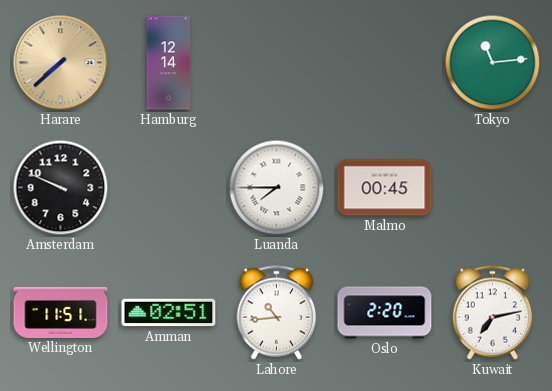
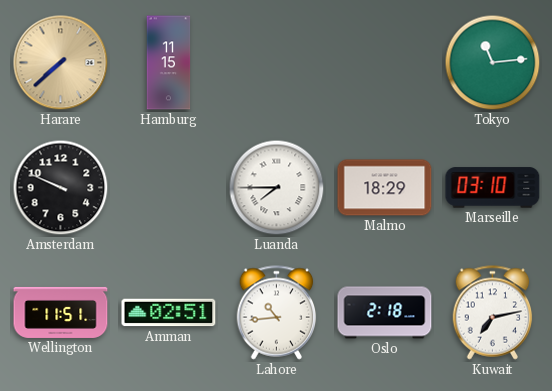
Hamburg: 12:14 -> 11:15 (169, 63)
Malmo: 00:45 -> 18:29 (385, 188)
Marseille: none -> 03:10 (493, 188)
Oslo: 2:20 -> 2:18 (385, 313)
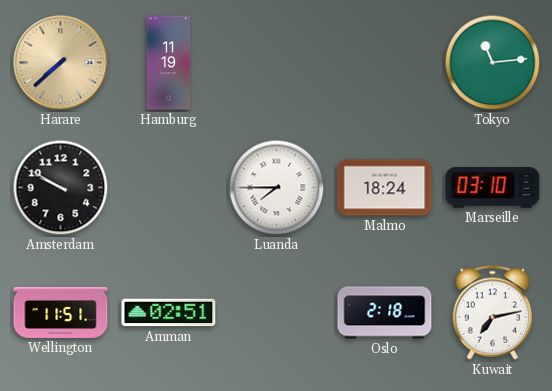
Hamburg: 11:15 -> 11:19 (169, 63)
Amsterdam: 9:49 -> 9:50 (61, 188)
Malmo: 18:29 -> 18:24 (385, 188)
Lahore: 10:44 -> none (277, 313)
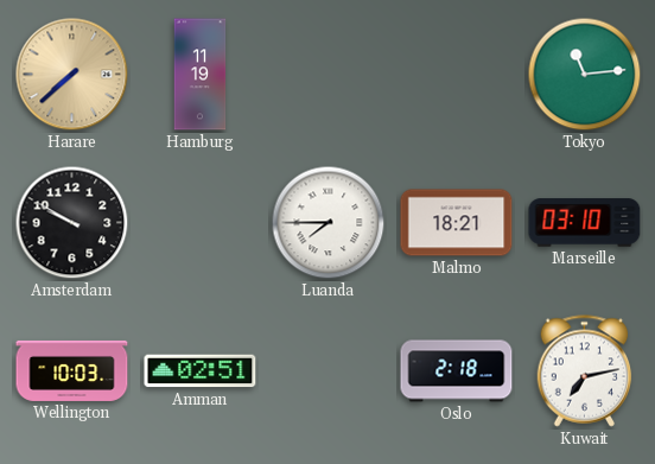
Malmo: 18:24 -> 18:21 (457, 223)
Wellington: 11:51 -> 10:03 (72, 370)
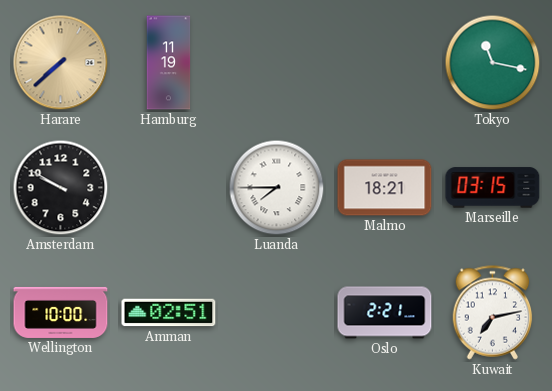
Tokyo: 11:14 -> 11:17 (493, 63)
Marseille: 03:10 -> 03:15 (493, 188)
Wellington: 10:03 -> 10:00 (61, 312)
Oslo: 2:18 -> 2:21 (385, 313)
